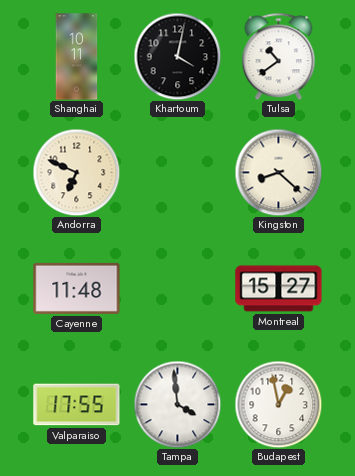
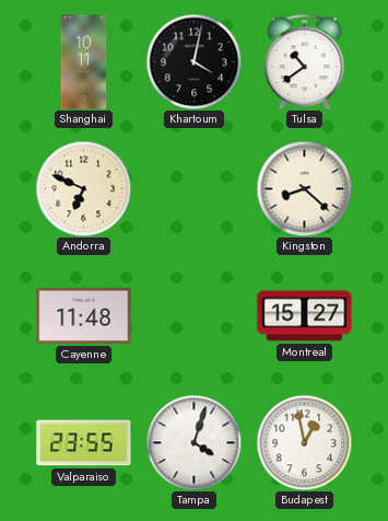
Valparaiso: 17:55 -> 23:55 (84, 443)
Tampa: 3:59 -> 4:03 (193, 442)
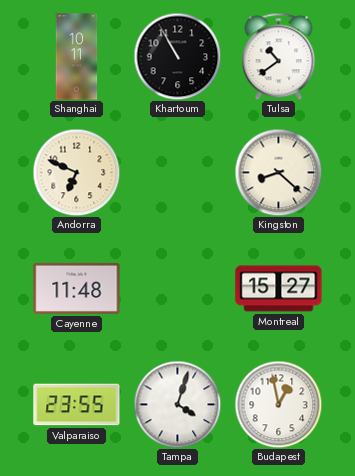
Khartoum: 4:02 -> 10:55 (177, 56)
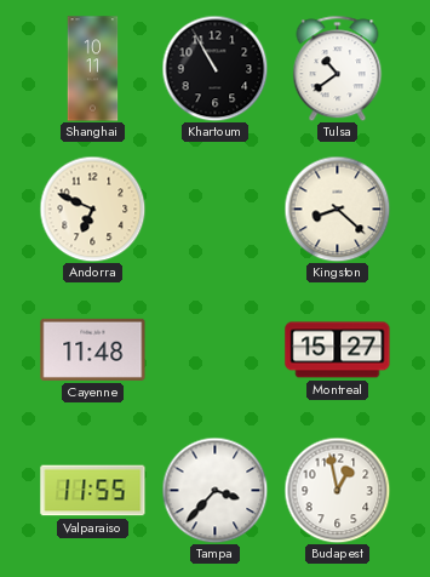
Valparaiso: 23:55 -> 11:55 (93, 491)
Tampa: 4:03 -> 3:37 (214, 490)
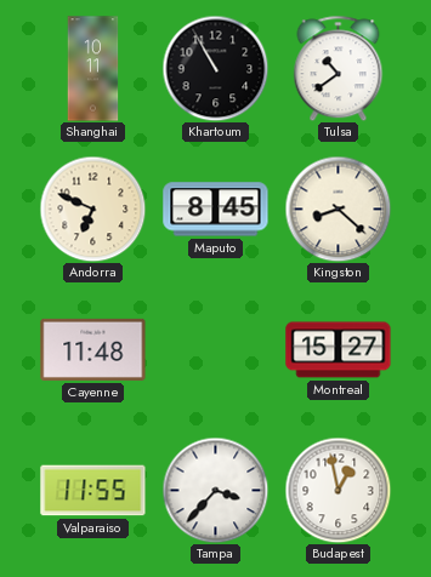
Maputo: none -> 8:45 (216, 210)
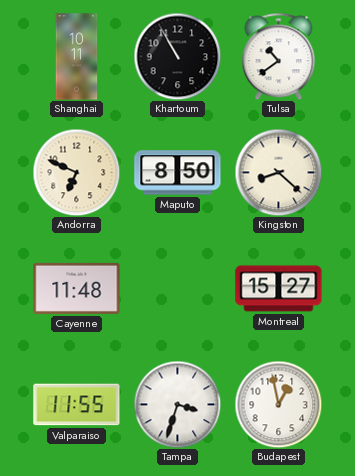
Maputo: 8:45 -> 8:50 (178, 173)
Tampa: 3:37 -> 3:33 (177, 404)
